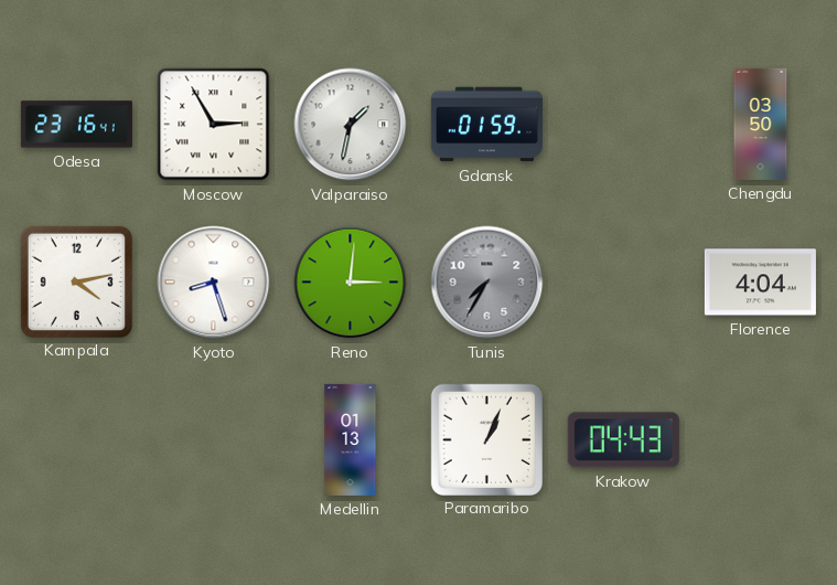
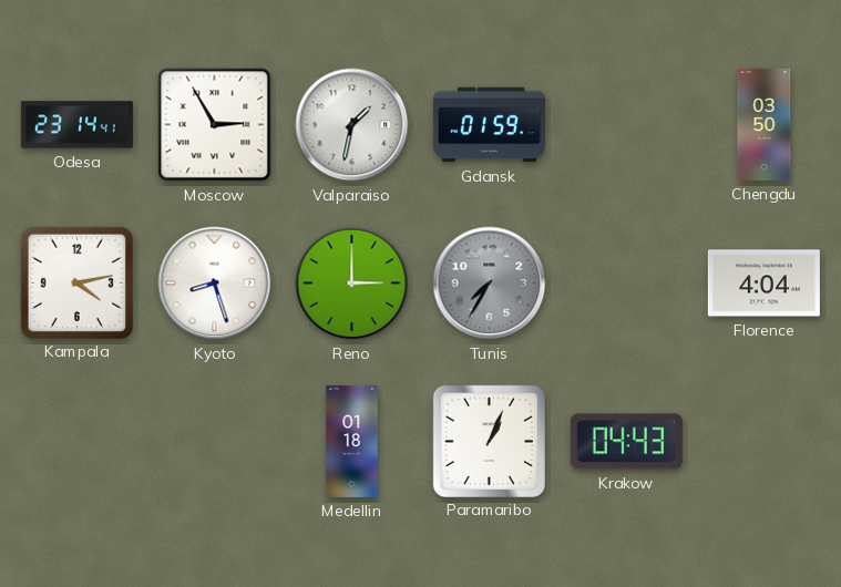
Odesa: 23:16 -> 23:14 (76, 125)
Reno: 3:01 -> 3:00 (352, 284)
Medellin: 01:13 -> 01:18 (352, 441)
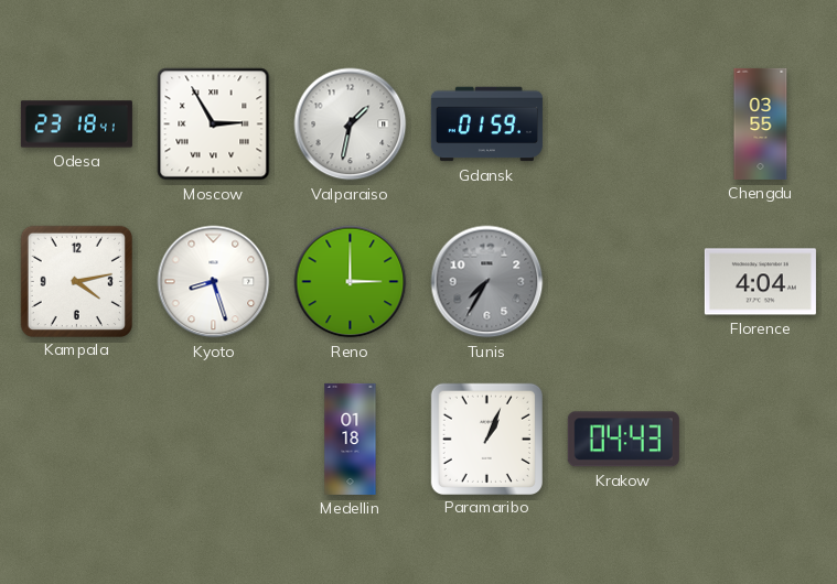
Odesa: 23:14 -> 23:18 (76, 125)
Chengdu: 03:50 -> 03:55 (761, 123)
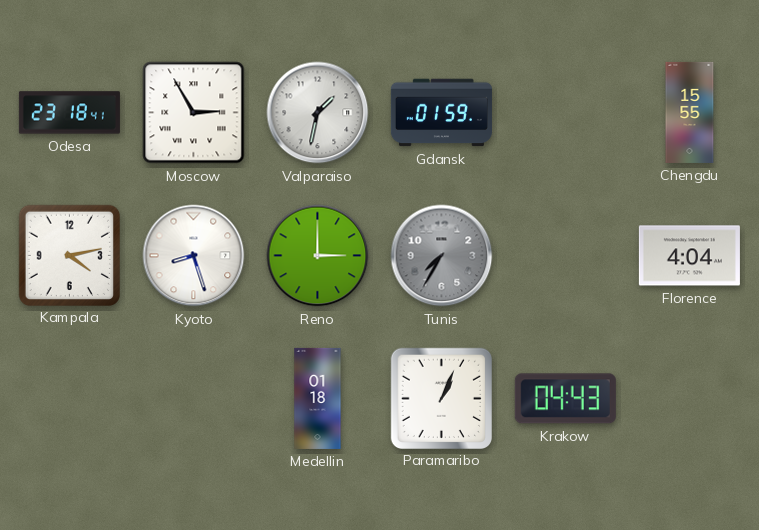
Chengdu: 03:55 -> 15:55 (690, 112)
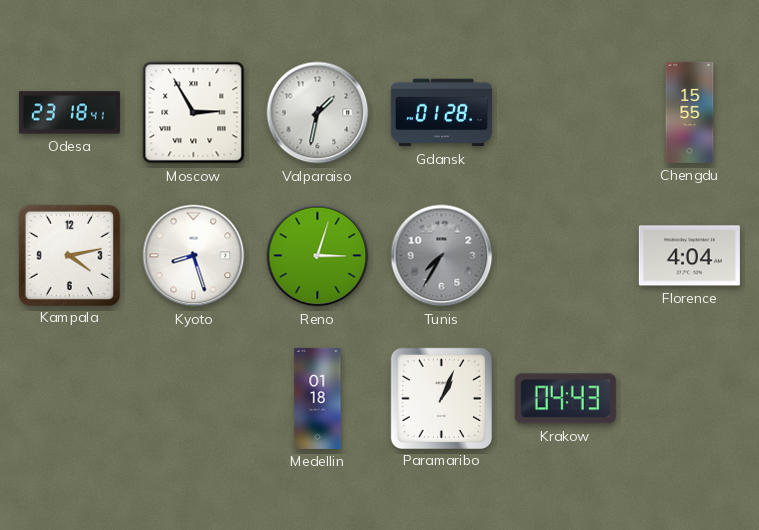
Gdansk: 01:59 -> 01:28 (441, 113)
Reno: 3:00 -> 3:03 (318, 256)
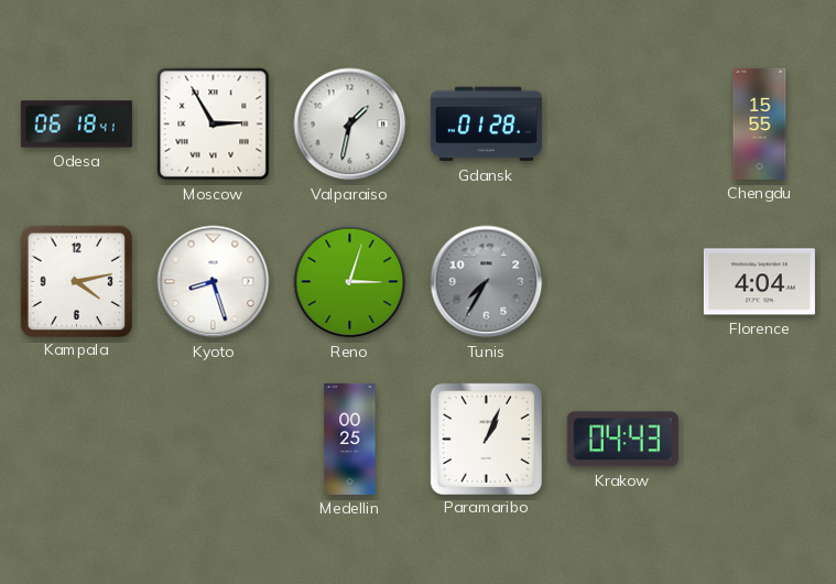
Odesa: 23:18 -> 06:18 (76, 125)
Medellin: 01:18 -> 00:25 (350, 439)
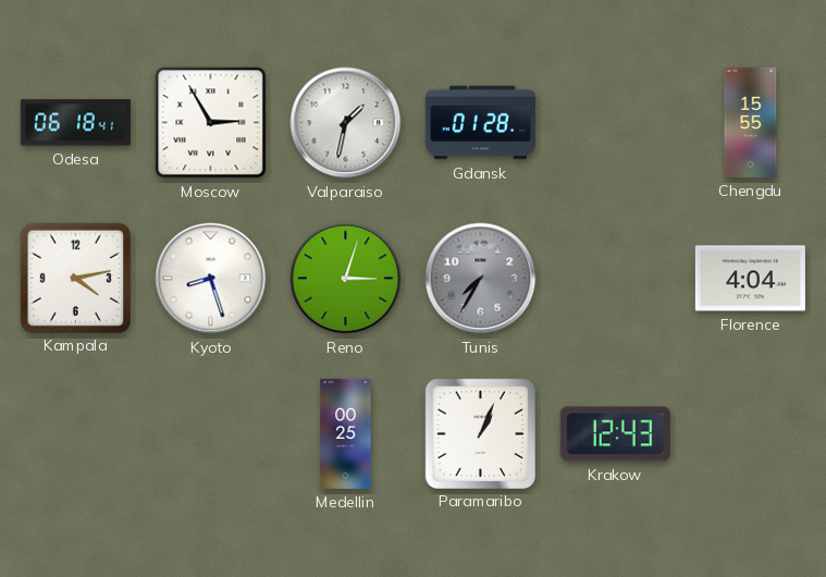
Krakow: 04:43 -> 12:43 (615, 434)
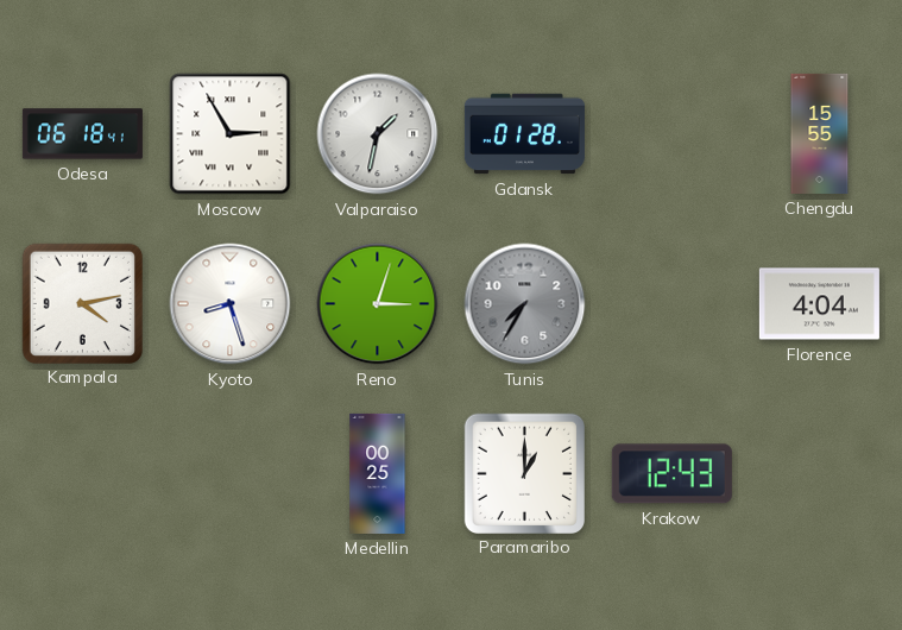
Paramaribo: 1:04 -> 1:00 (524, 473)
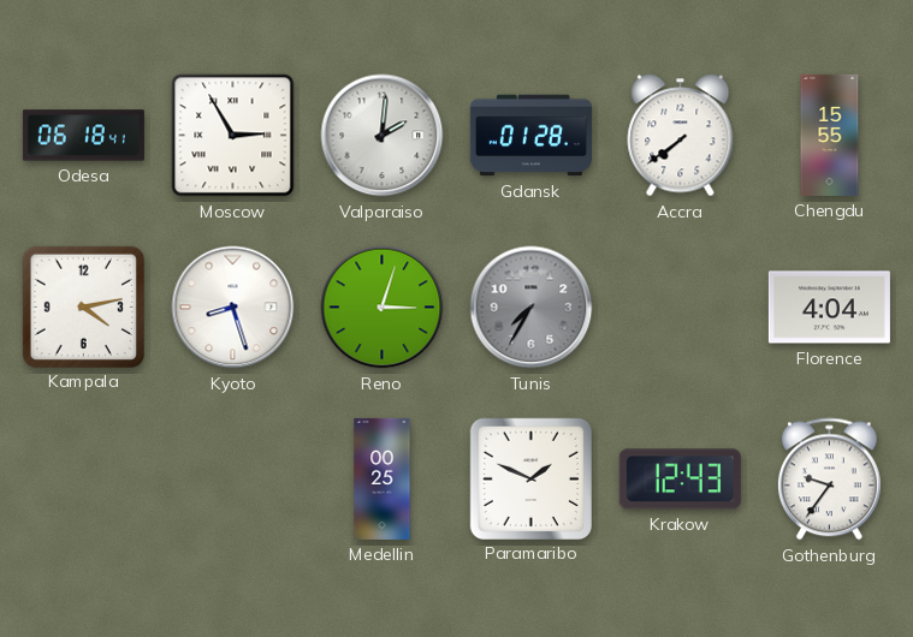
Valparaiso: 1:32 -> 2:01 (383, 136)
Accra: none -> 7:39 (681, 136)
Paramaribo: 1:00 -> 1:49 (530, 478)
Gothenburg: none -> 9:36 (829, 480)
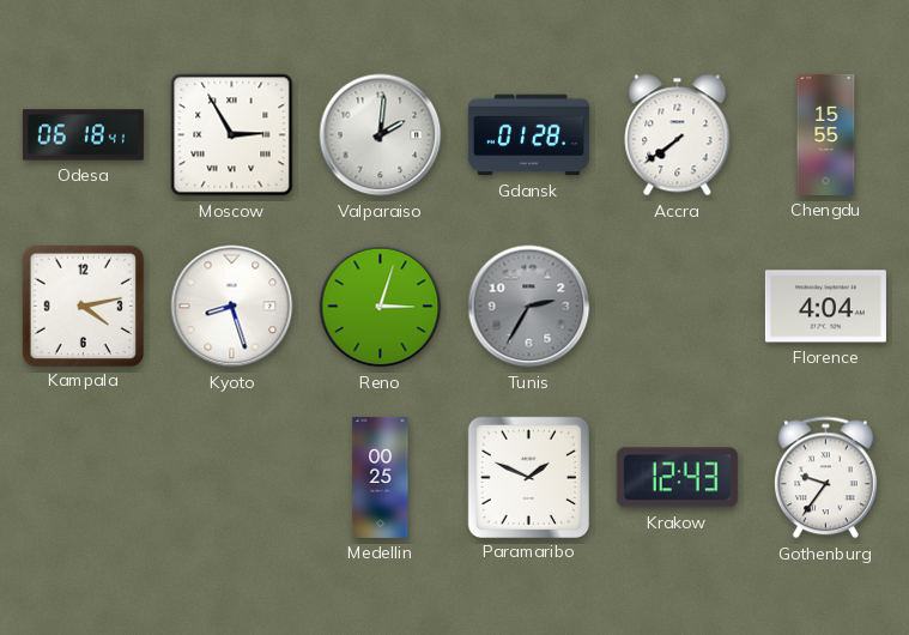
Tunis: 7:35 -> 2:35 (529, 307)
